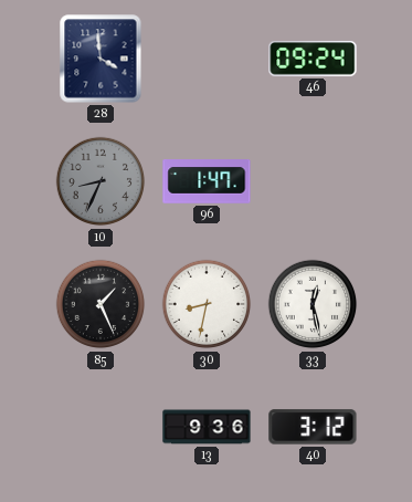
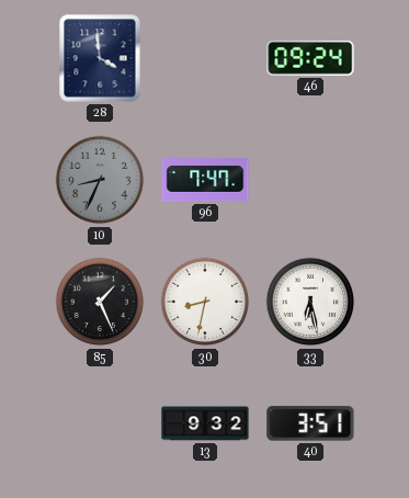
96: 1:47 -> 7:47 (205, 181)
33: 12:28 -> 6:28 (310, 302)
13: 9:36 -> 9:32 (205, 423)
40: 3:12 -> 3:51 (310, 423)
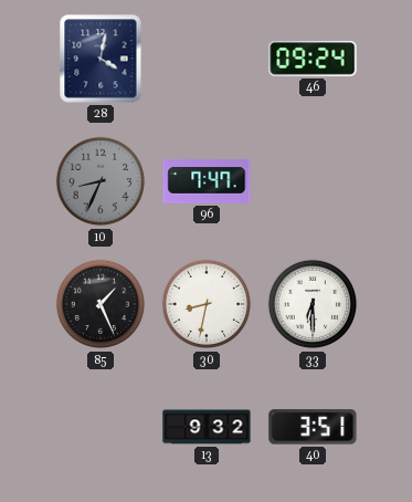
28: 3:59 -> 4:02 (101, 59)
33: 6:28 -> 6:30 (313, 304)
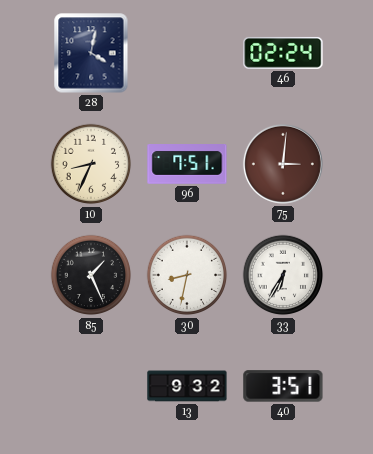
46: 09:24 -> 02:24 (283, 53)
10 dial: grey -> cream (91, 164)
96: 7:47 -> 7:51 (187, 165)
75: none -> 3:01 (283, 164)
33: 6:30 -> 6:35 (283, 275)
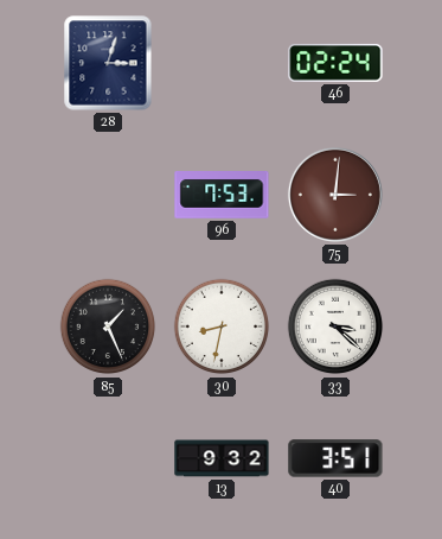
28: 4:02 -> 3:03 (108, 63)
10: 8:34 -> none (91, 164)
96: 7:51 -> 7:53 (222, 196)
33: 6:35 -> 3:22 (335, 326)
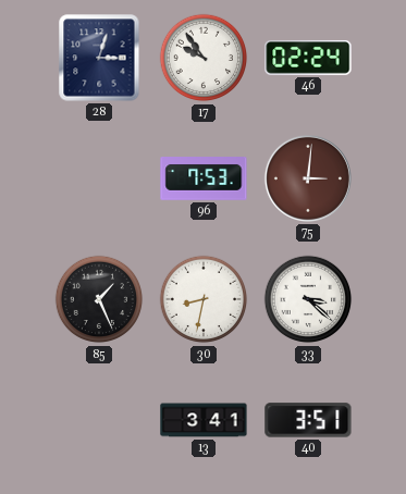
17: none -> 9:54 (204, 58)
13: 9:32 -> 3:41 (204, 420)
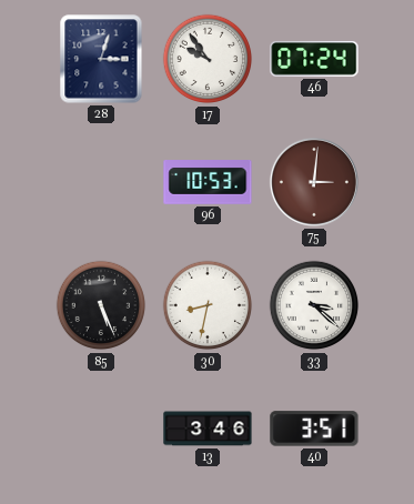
46: 02:24 -> 07:24 (314, 59)
96: 7:53 -> 10:53 (208, 183)
85: 1:26 -> 5:26 (101, 305)
13: 3:41 -> 3:46 (208, 429)
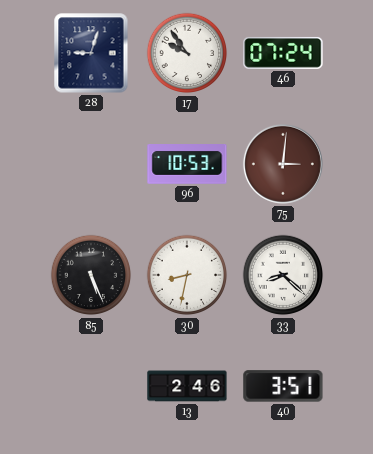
28: 3:03 -> 9:03 (91, 53)
33: 3:22 -> 8:22 (283, 275)
13: 3:46 -> 2:46 (187, 386)
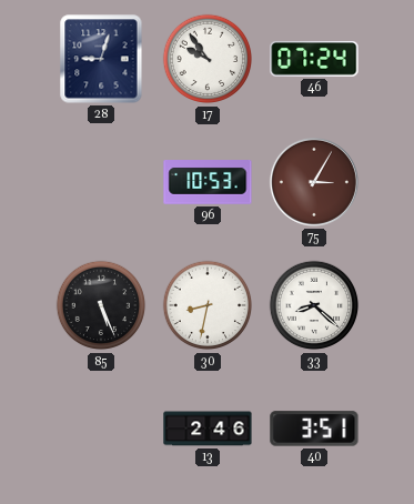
75: 3:01 -> 3:05 (314, 182)
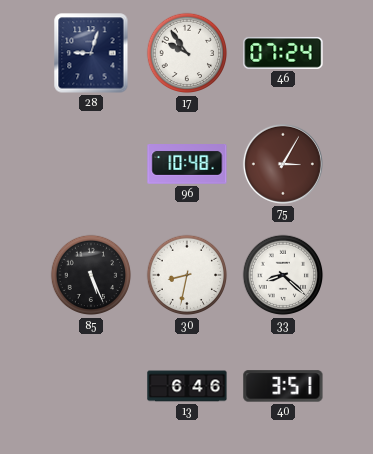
96: 10:53 -> 10:48 (187, 165)
13: 2:46 -> 6:46 (187, 386)
